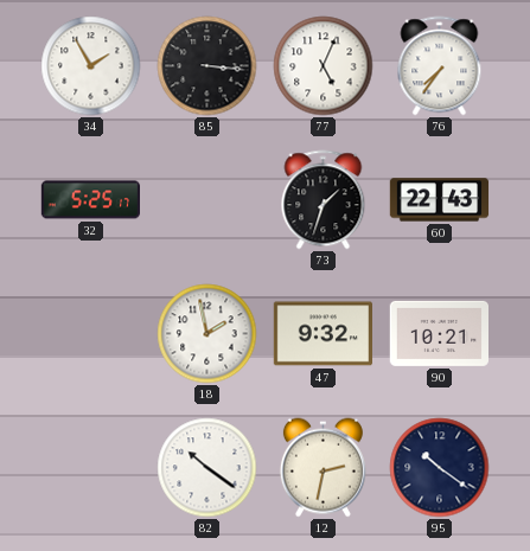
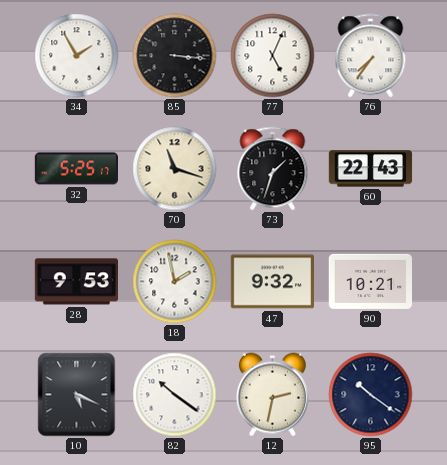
70: none -> 11:18 (175, 169)
28: none -> 9:53 (76, 282)
10: none -> 5:19 (77, 395)
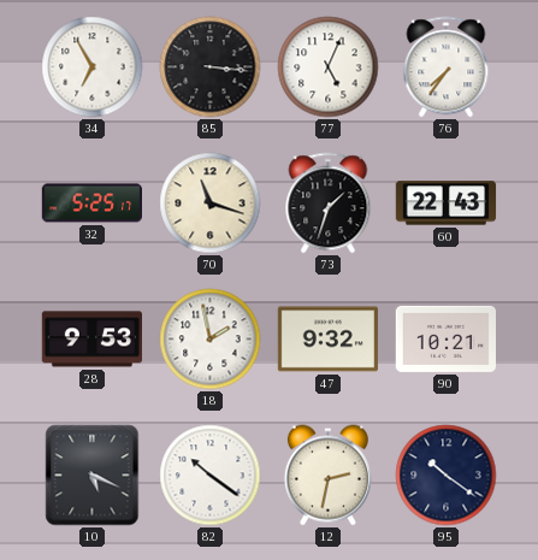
34: 1:55 -> 6:55 (93, 67)
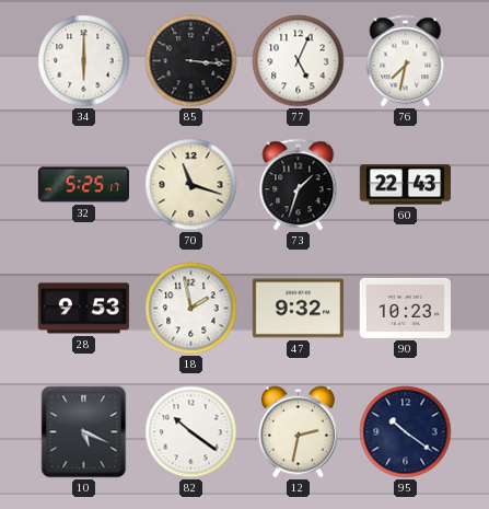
34: 6:55 -> 6:00 (84, 61)
76: 7:36 -> 7:32 (406, 61)
90: 10:21 -> 10:23 (405, 308)
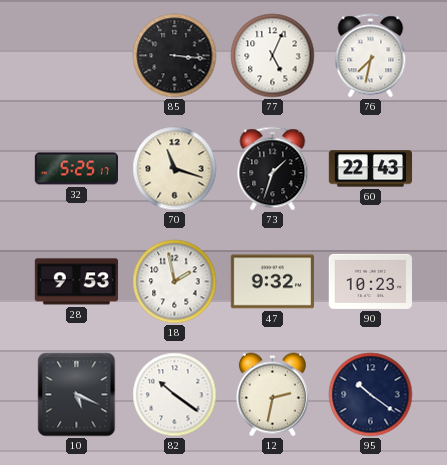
34: 6:00 -> none (84, 61)
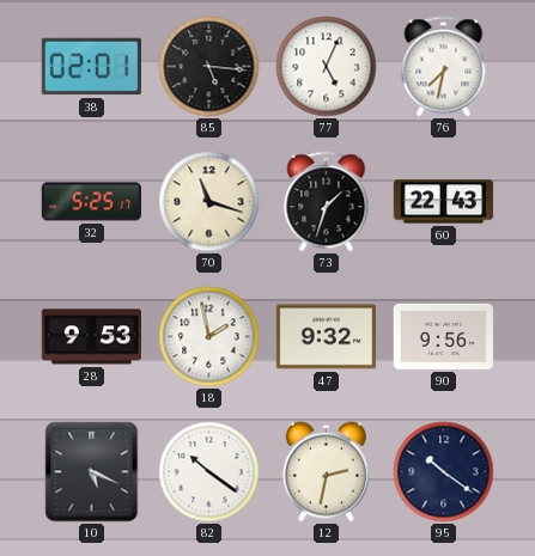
38: none -> 02:01 (91, 67)
85: 3:16 -> 5:16 (209, 67)
90: 10:23 -> 9:56 (443, 336)
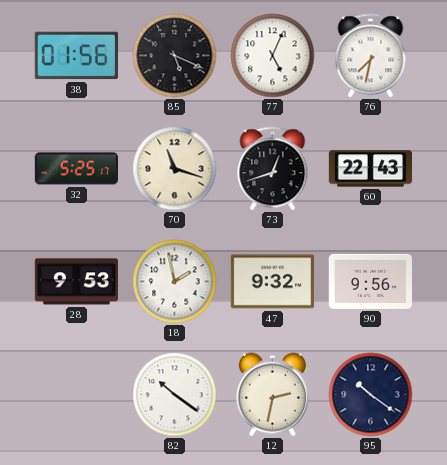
38: 02:01 -> 01:56 (76, 56)
85: 5:16 -> 5:19 (175, 56)
73: 1:33 -> 12:42 (273, 169)
10: 5:19 -> none (92, 472)
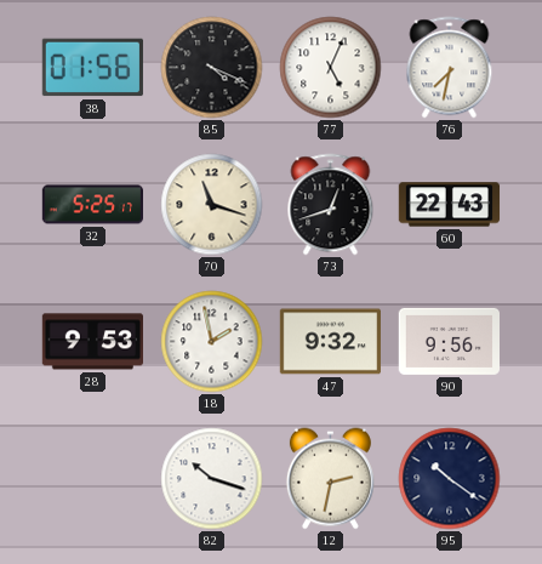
85: 5:19 -> 4:19 (212, 68)
82: 10:21 -> 10:18 (212, 479)
